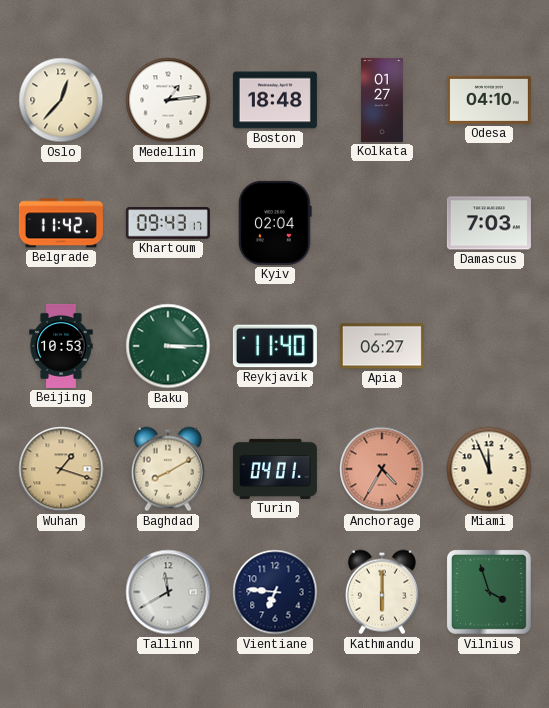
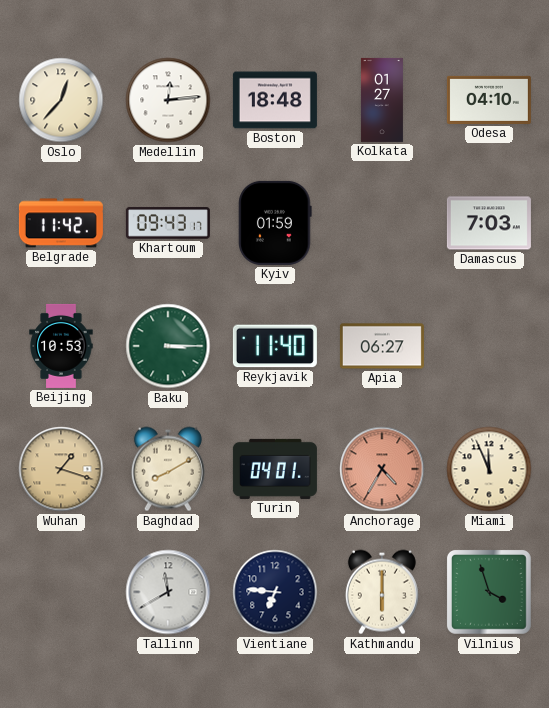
Medellin: 1:14 -> 12:14 (168, 100)
Kyiv: 02:04 -> 01:59 (275, 223)
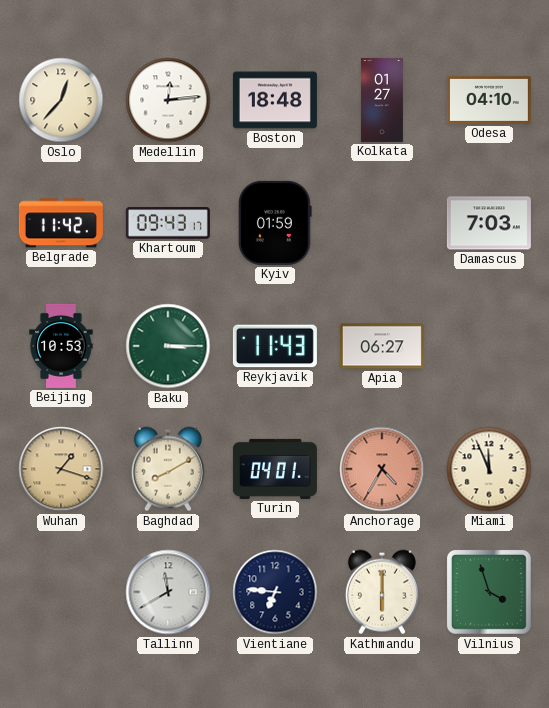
Reykjavik: 11:40 -> 11:43 (275, 346)
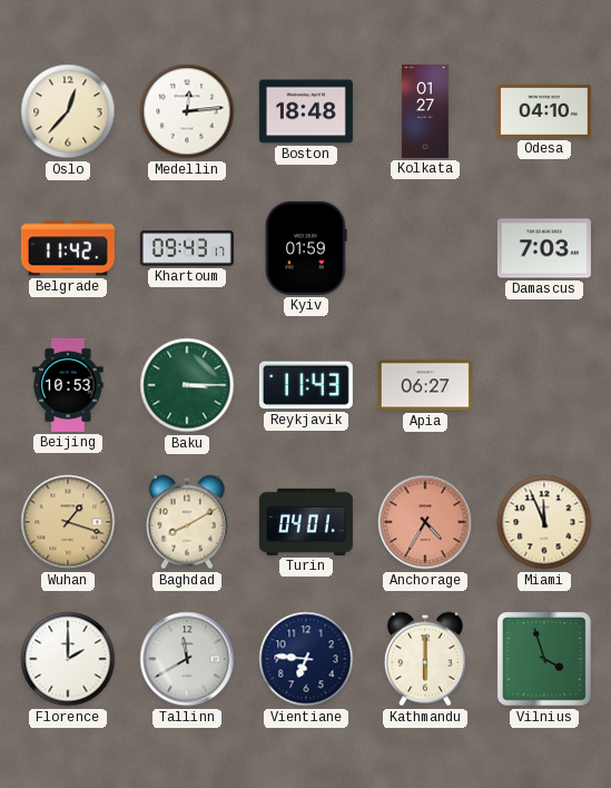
Florence: none -> 2:00 (68, 659)
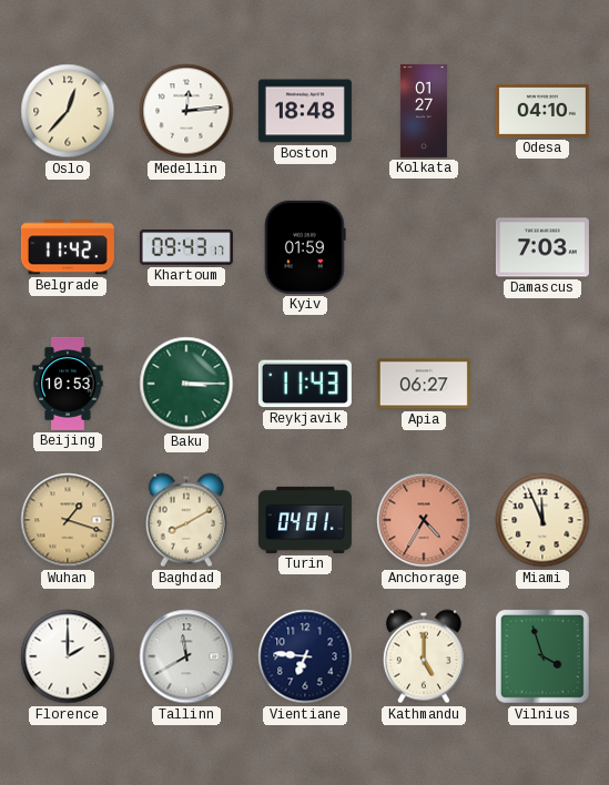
Kathmandu: 6:00 -> 5:00 (424, 656)
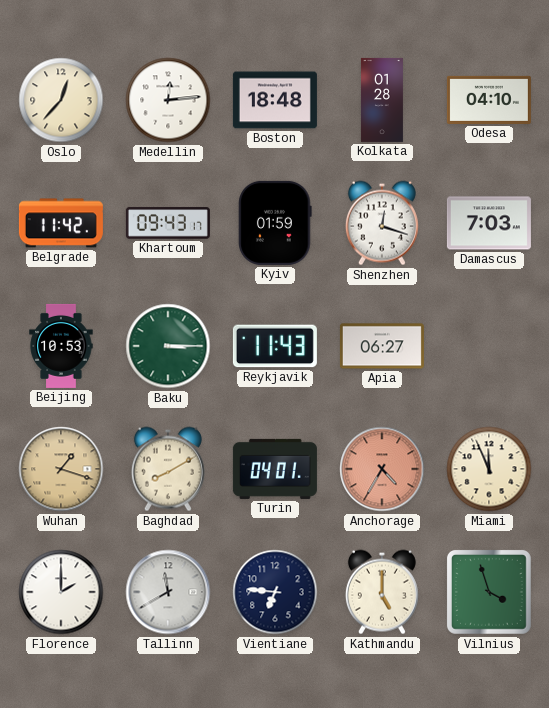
Kolkata: 01:27 -> 01:28 (382, 100)
Shenzhen: none -> 12:18 (382, 223)
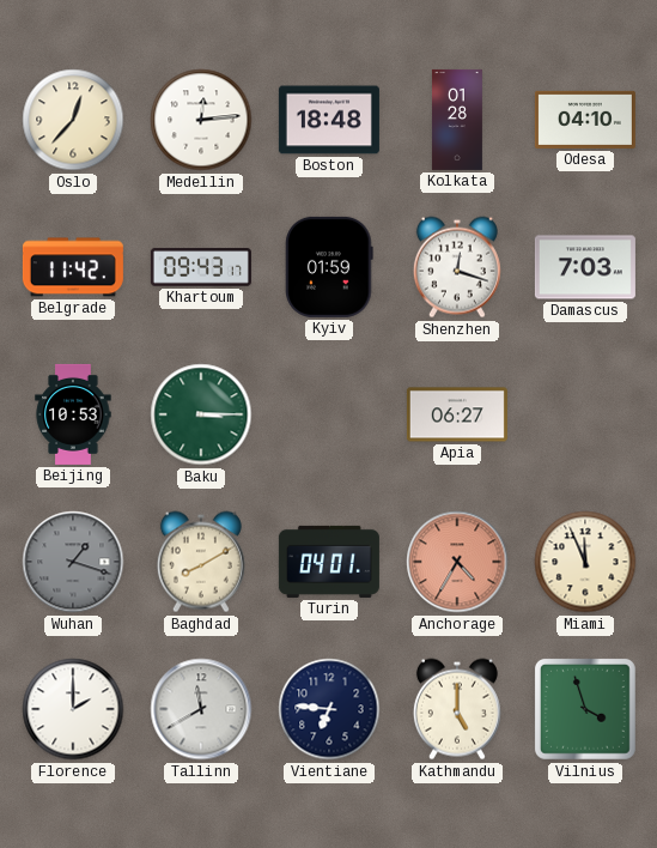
Reykjavik: 11:43 -> none (275, 346)
Wuhan dial: champagne -> grey (73, 562)
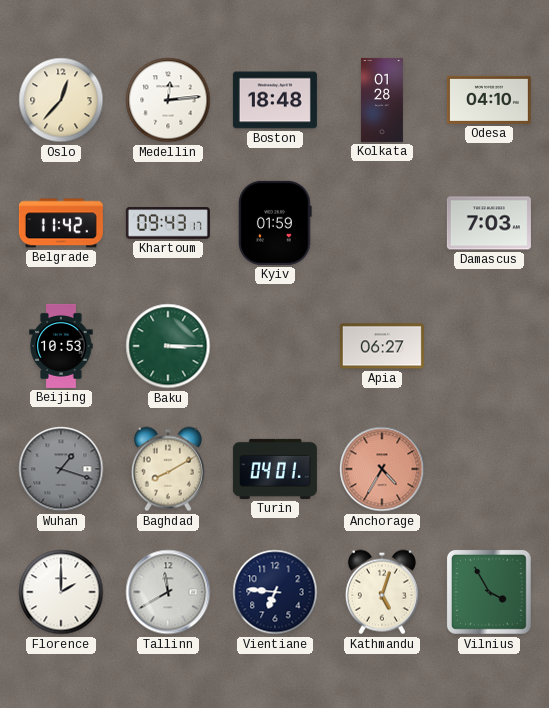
Shenzhen: 12:18 -> none (457, 267)
Miami: 11:56 -> none (585, 562)
Kathmandu: 5:00 -> 5:03 (382, 592)
Vilnius: 3:57 -> 3:55 (489, 592)
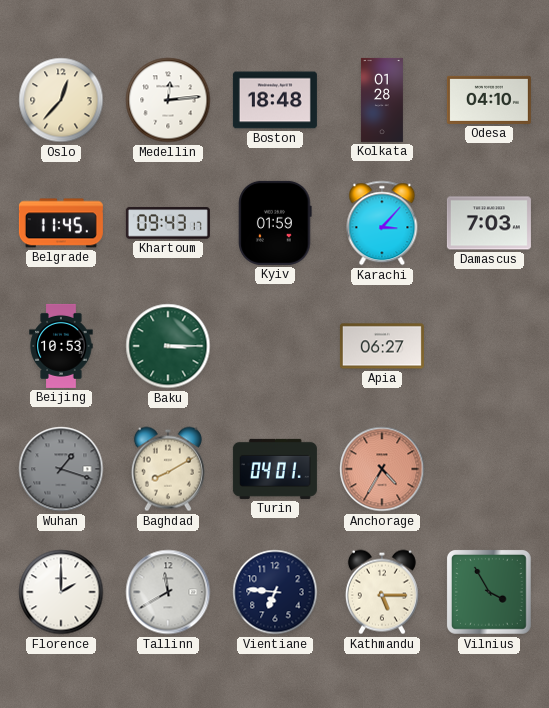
Belgrade: 11:42 -> 11:45 (61, 223)
Karachi: none -> 3:07 (382, 223)
Kathmandu: 5:03 -> 5:15 (382, 592)
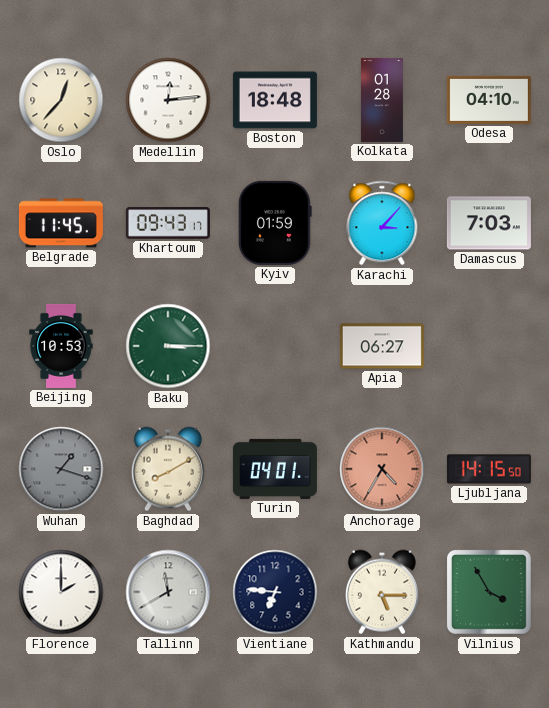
Ljubljana: none -> 14:15 (489, 469)
